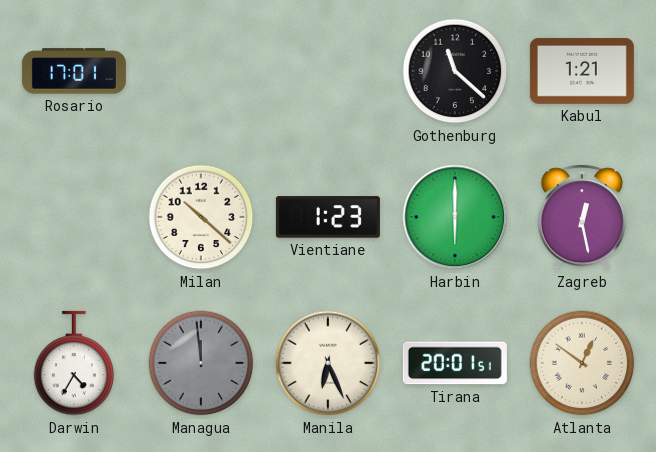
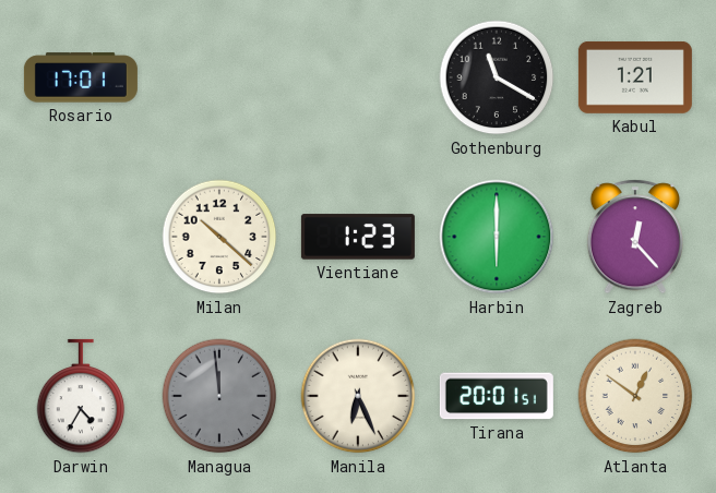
Gothenburg: 11:22 -> 11:20 (497, 77)
Zagreb: 12:28 -> 12:23 (634, 237)
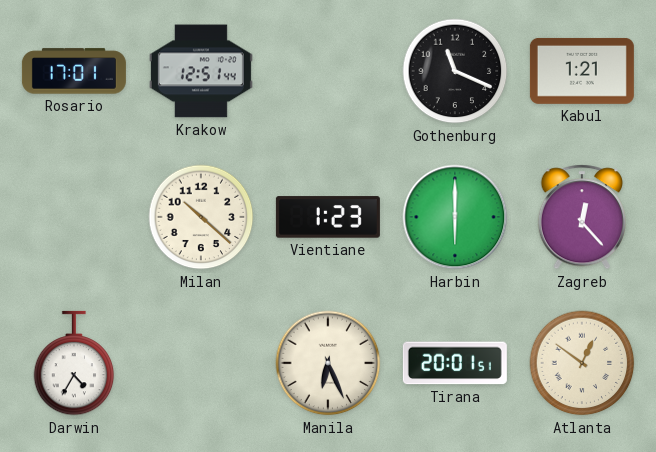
Krakow: none -> 12:51 (201, 71)
Gothenburg: 11:20 -> 11:19 (455, 71)
Managua: 11:59 -> none (219, 396)
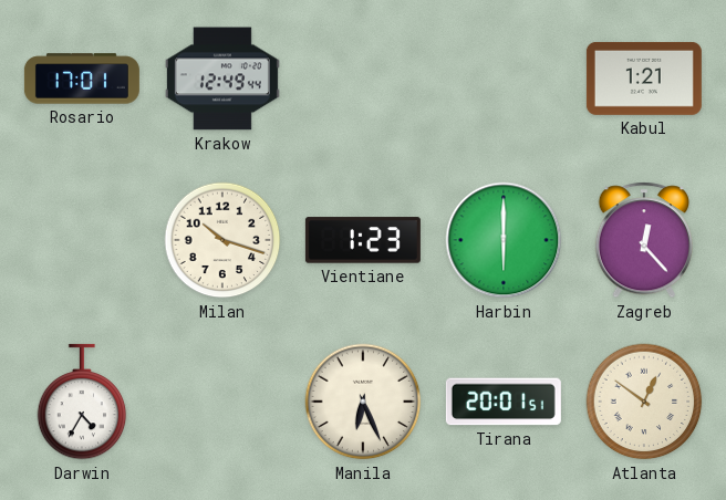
Krakow: 12:51 -> 12:49 (222, 79)
Gothenburg: 11:19 -> none (455, 71)
Milan: 10:22 -> 10:18 (222, 240)
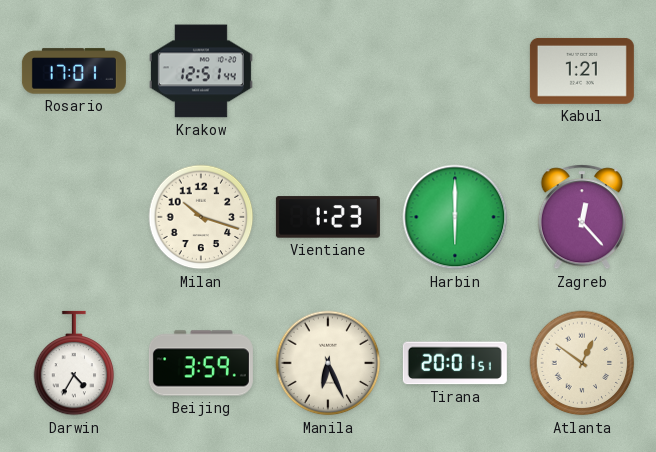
Krakow: 12:49 -> 12:51 (201, 71)
Beijing: none -> 3:59 (201, 363)
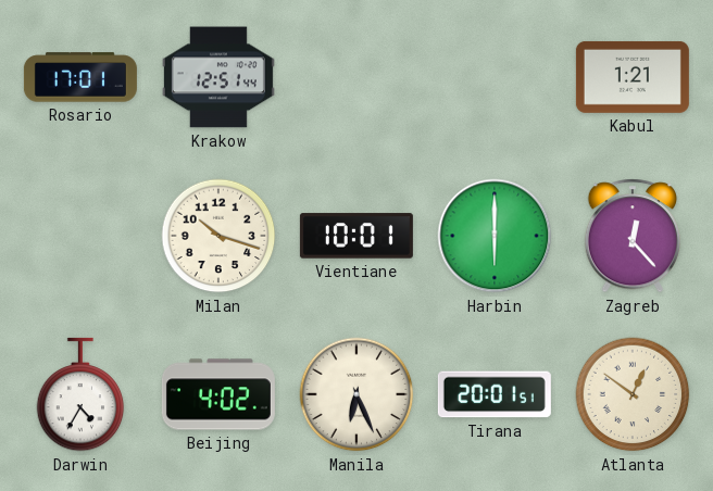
Vientiane: 1:23 -> 10:01 (356, 236)
Beijing: 3:59 -> 4:02 (218, 394)
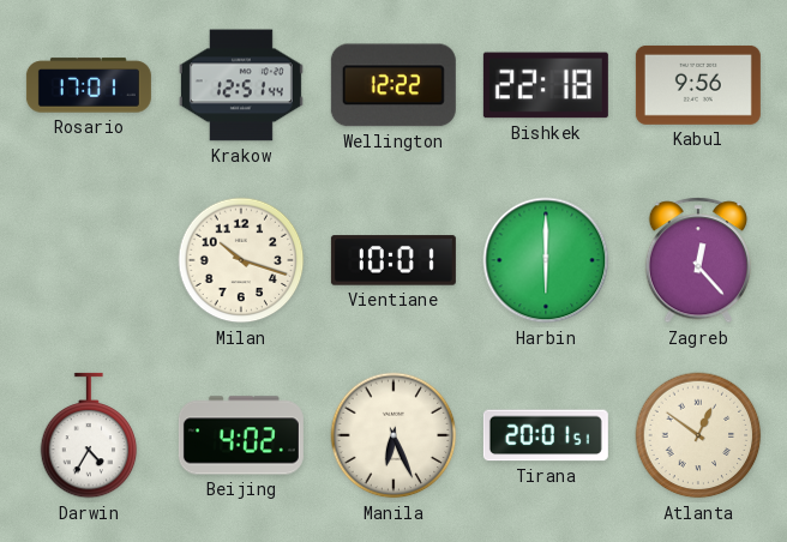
Wellington: none -> 12:22 (393, 85)
Bishkek: none -> 22:18 (546, 85)
Kabul: 1:21 -> 9:56 (698, 85)
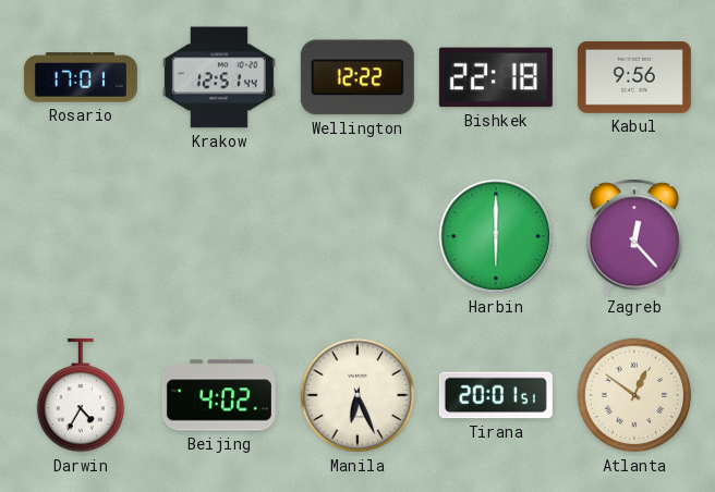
Milan: 10:18 -> none (241, 260)
Vientiane: 10:01 -> none (393, 260)
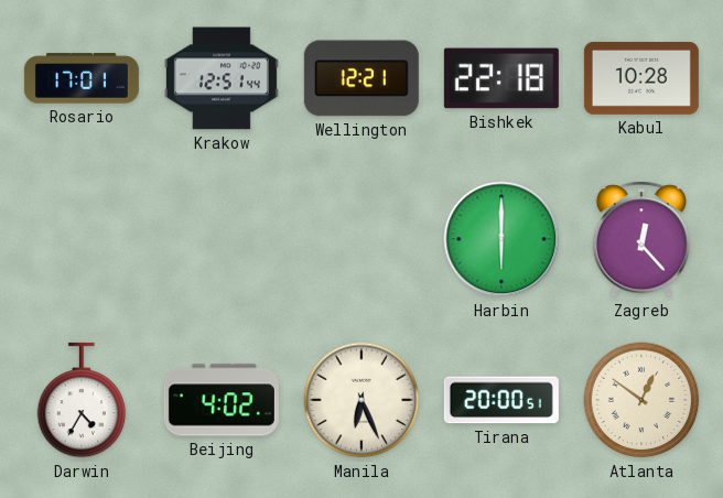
Wellington: 12:22 -> 12:21 (361, 78)
Kabul: 9:56 -> 10:28 (641, 78)
Tirana: 20:01 -> 20:00 (501, 400)
